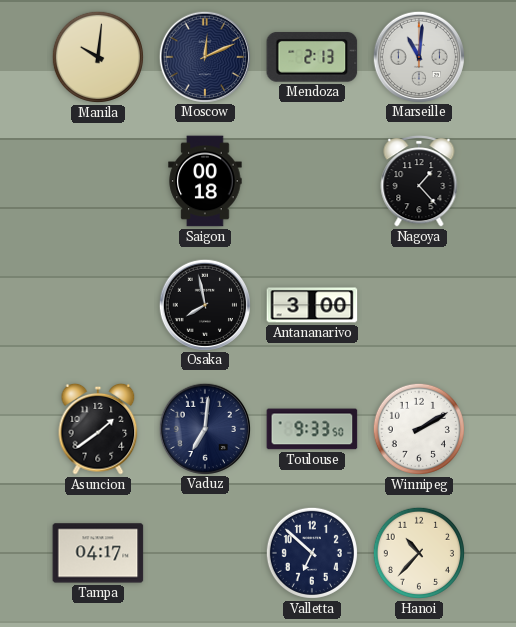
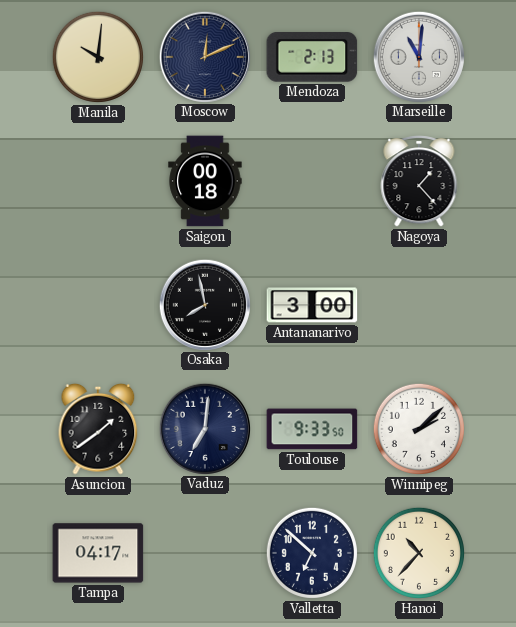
Winnipeg: 2:10 -> 2:08 (419, 429)
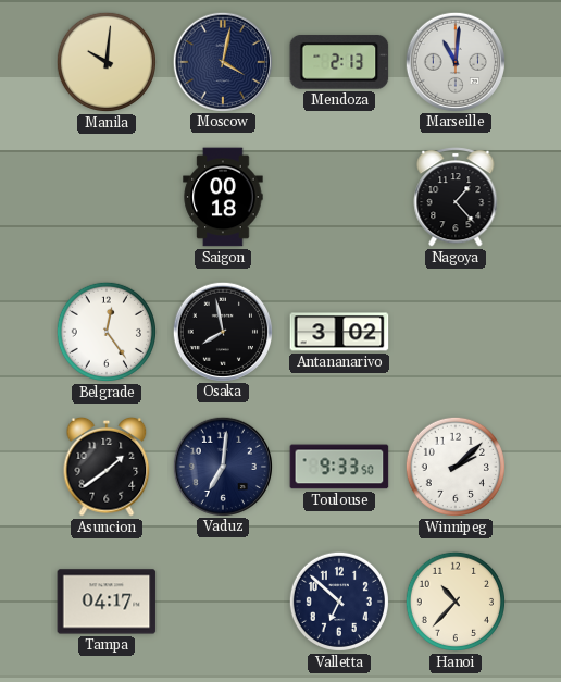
Moscow: 12:11 -> 4:02 (222, 61)
Belgrade: none -> 12:24 (107, 332)
Antananarivo: 3:00 -> 3:02 (339, 332)
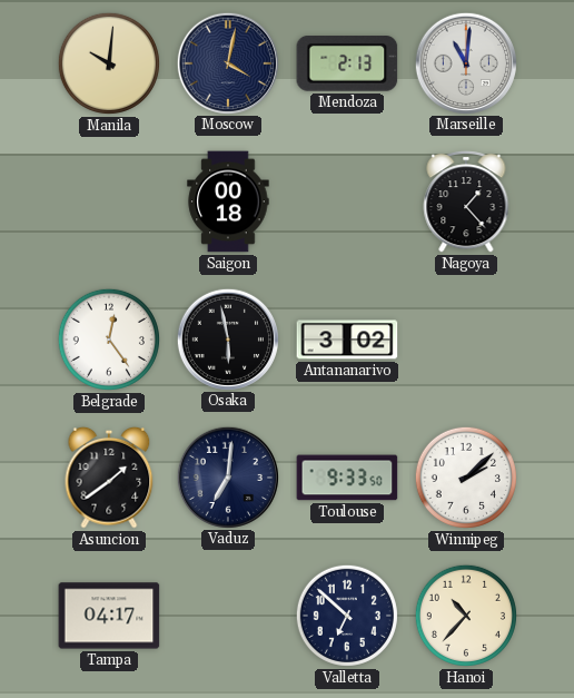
Osaka: 7:58 -> 5:58 (227, 338)
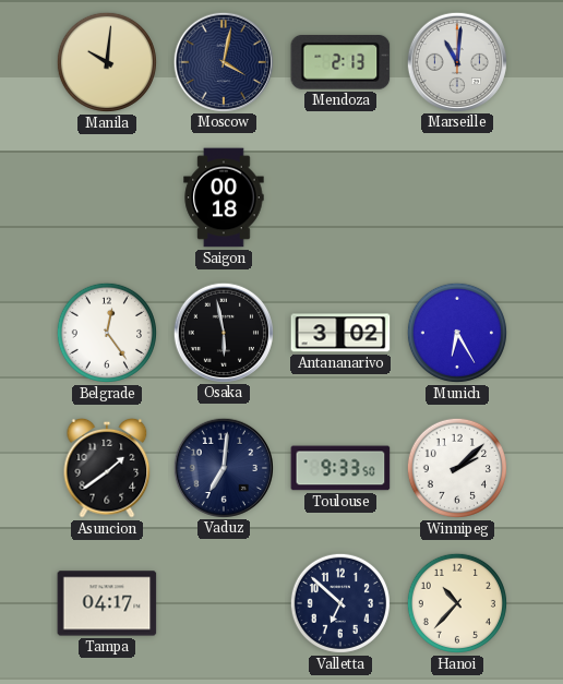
Nagoya: 1:23 -> none (466, 201)
Munich: none -> 6:25 (457, 333)
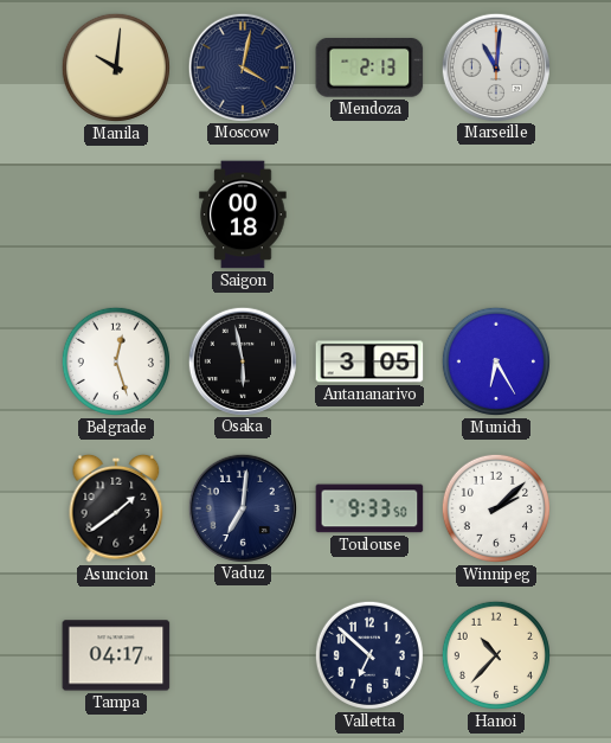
Belgrade: 12:24 -> 12:27 (116, 361)
Antananarivo: 3:02 -> 3:05 (369, 361)
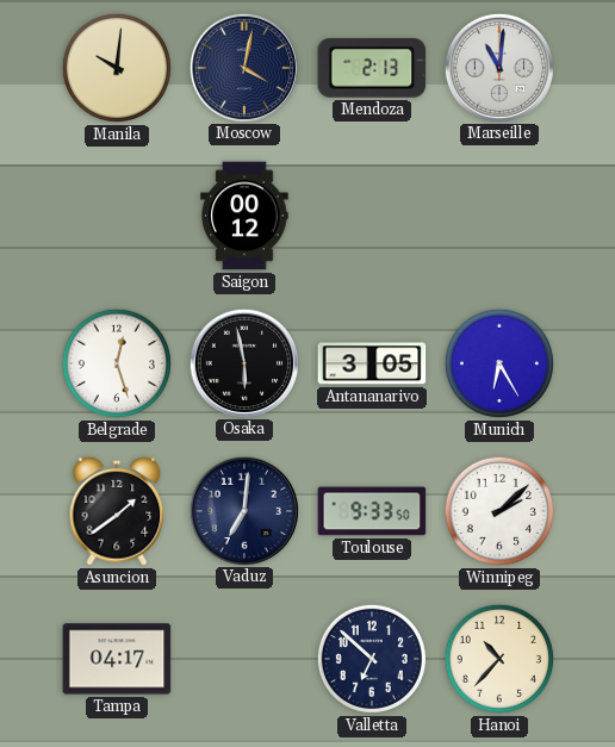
Saigon: 00:18 -> 00:12 (244, 216)
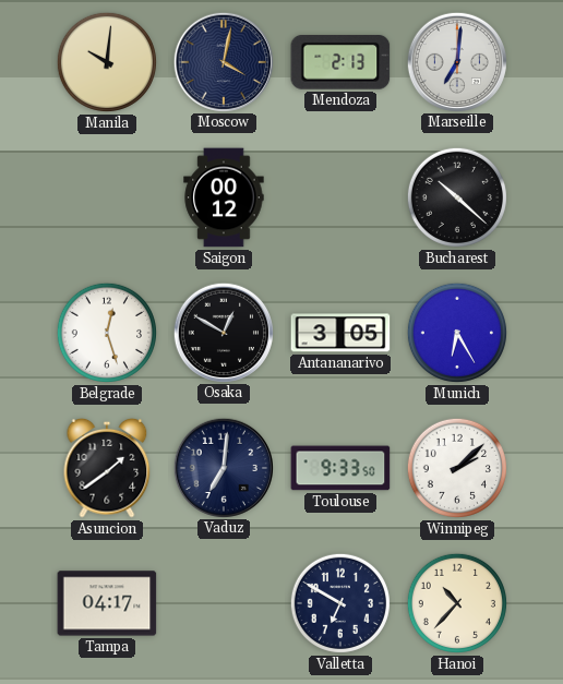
Marseille: 11:01 -> 7:01 (456, 61)
Bucharest: none -> 10:22 (457, 197)
Osaka: 5:58 -> 12:50 (223, 332)
Valletta: 6:52 -> 6:50 (340, 603)
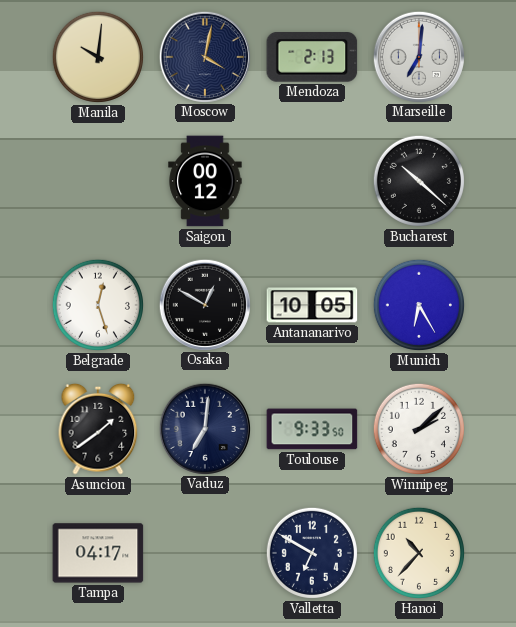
Antananarivo: 3:05 -> 10:05 (312, 305)
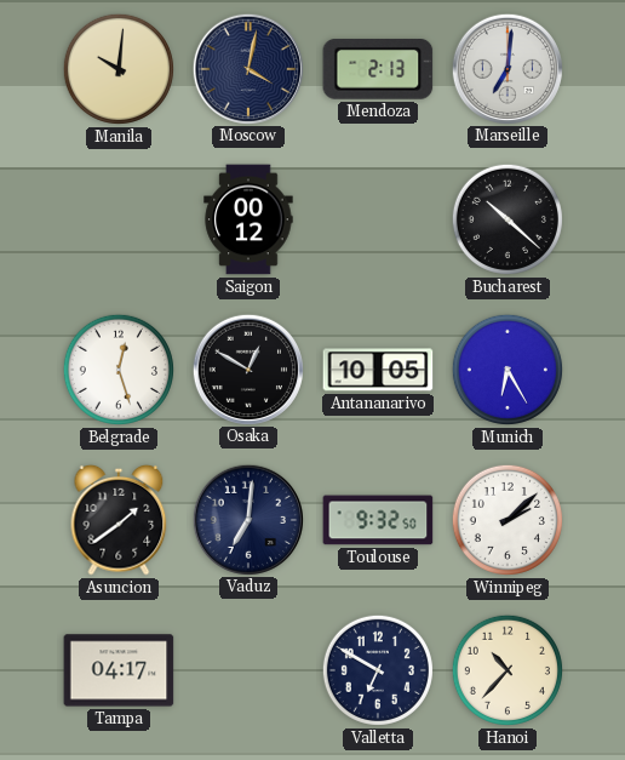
Toulouse: 9:33 -> 9:32 (378, 520)
